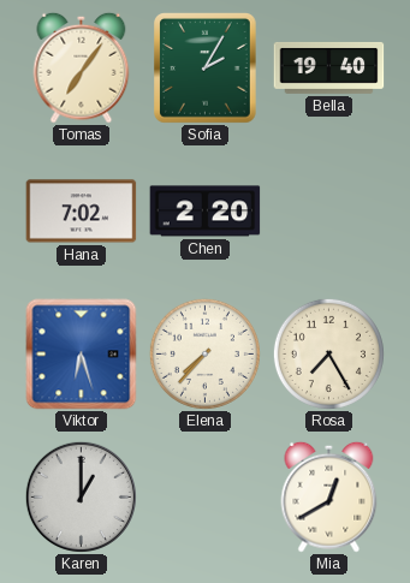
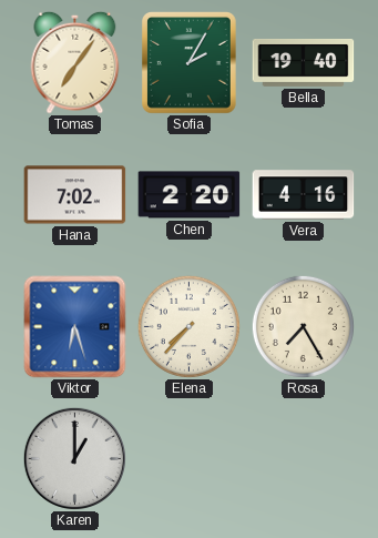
Vera: none -> 4:16 (304, 195)
Mia: 12:40 -> none (329, 496)
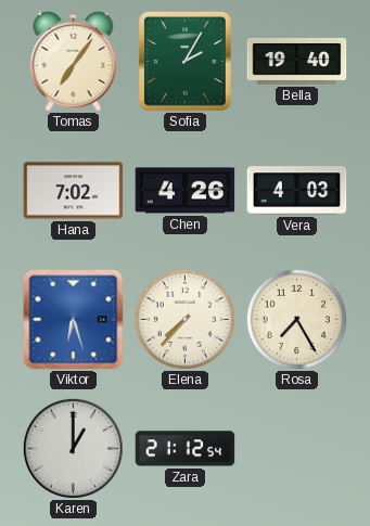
Chen: 2:20 -> 4:26 (186, 191)
Vera: 4:16 -> 4:03 (297, 191)
Zara: none -> 21:12 (186, 449)
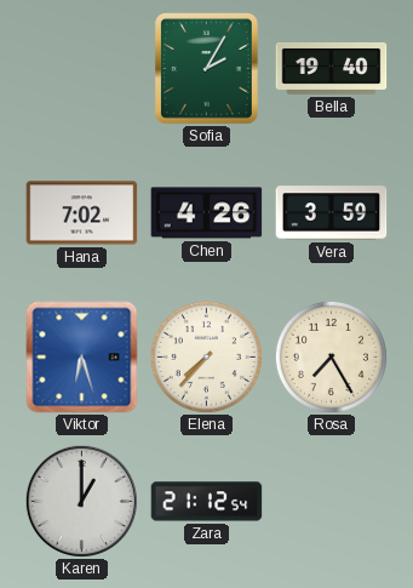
Tomas: 7:06 -> none (74, 61)
Vera: 4:03 -> 3:59 (332, 213)
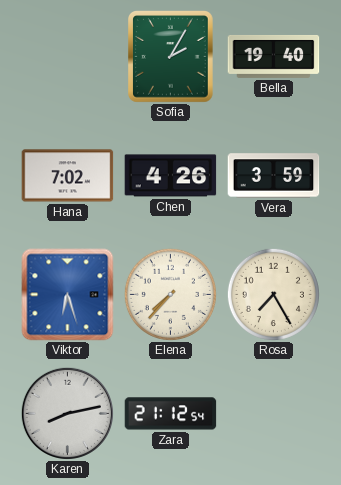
Karen: 1:00 -> 8:13 (67, 413)
